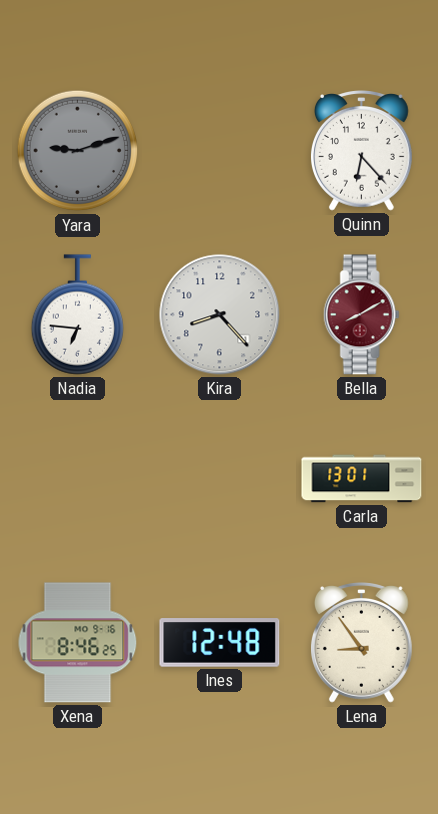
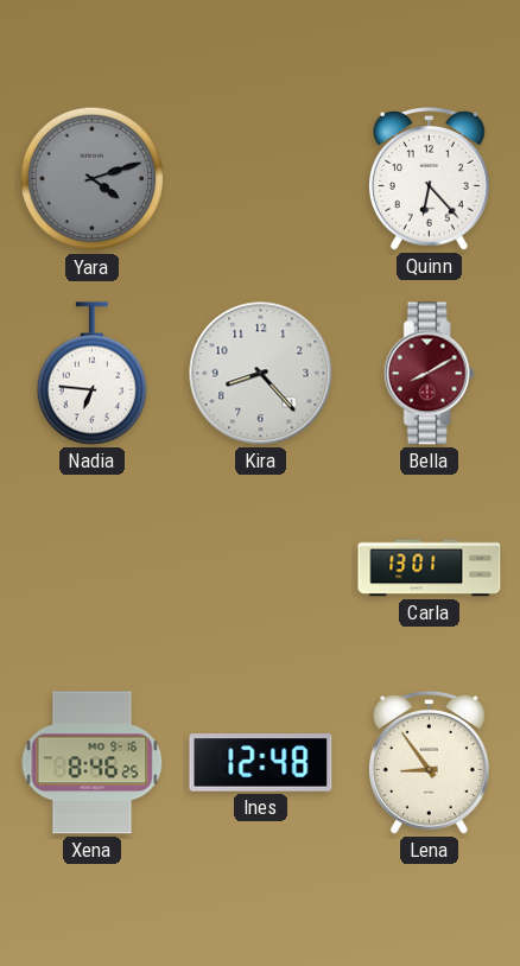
Yara: 9:12 -> 4:12 (93, 179)
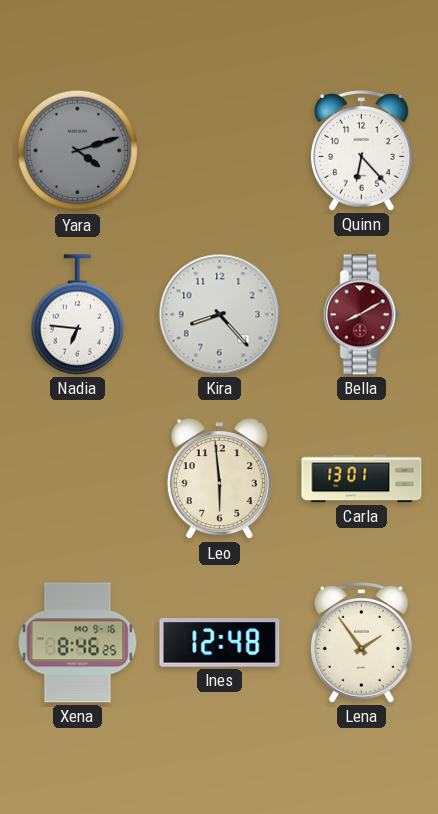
Leo: none -> 5:59 (219, 479)
Lena: 8:54 -> 1:54 (361, 643)
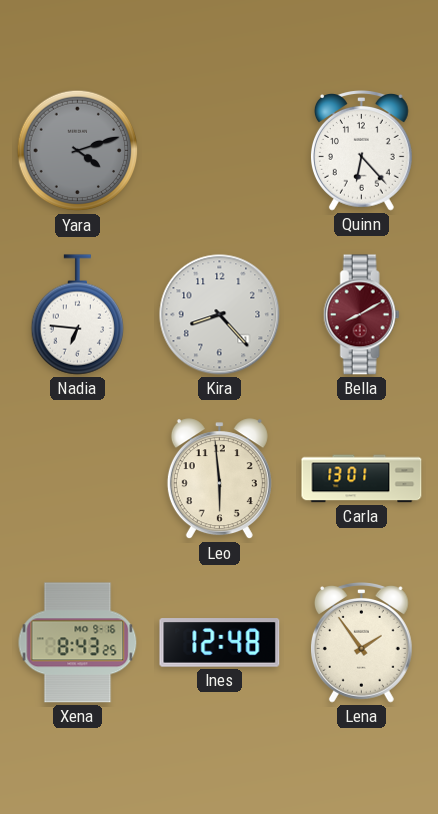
Xena: 8:46 -> 8:43 (78, 643)
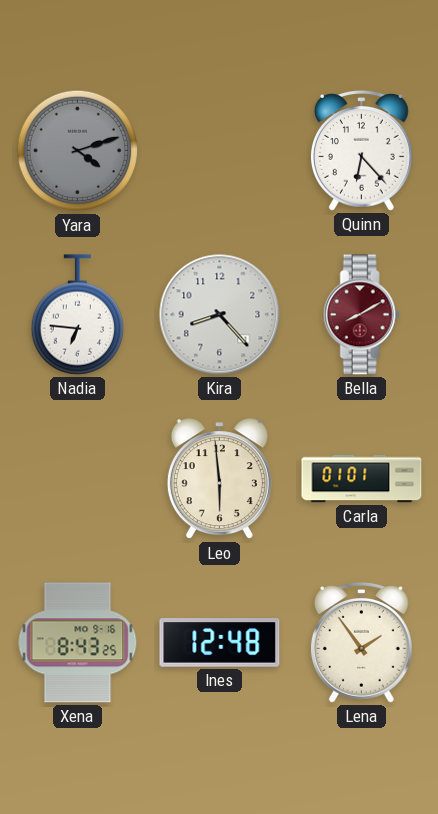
Carla: 13:01 -> 01:01 (362, 479)
